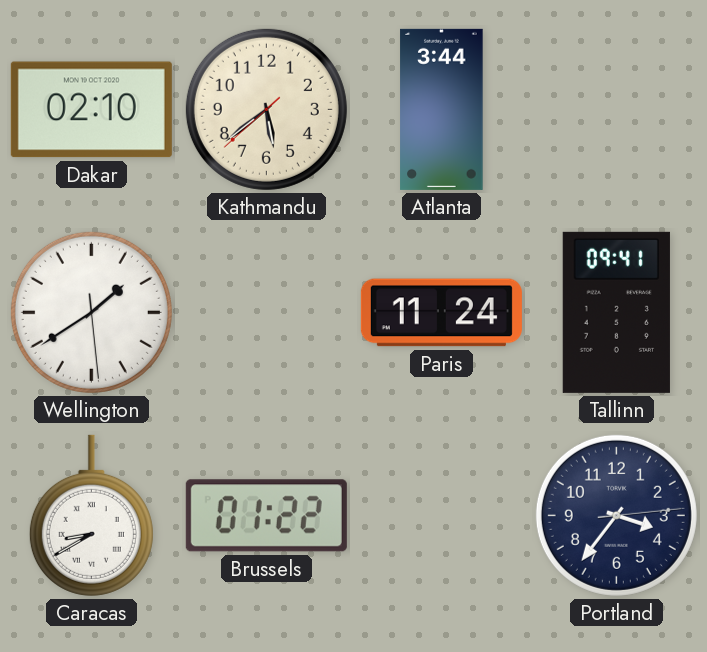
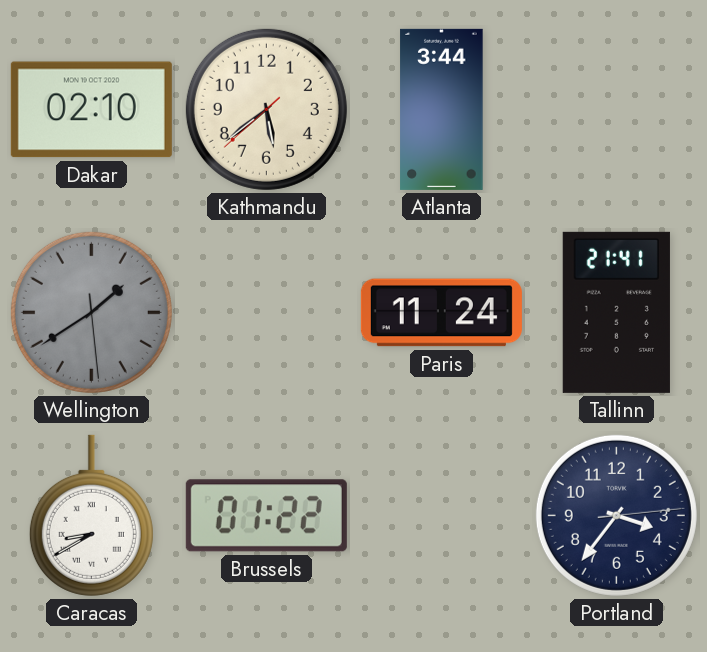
Wellington dial: white -> grey (91, 312)
Tallinn: 09:41 -> 21:41 (616, 312)
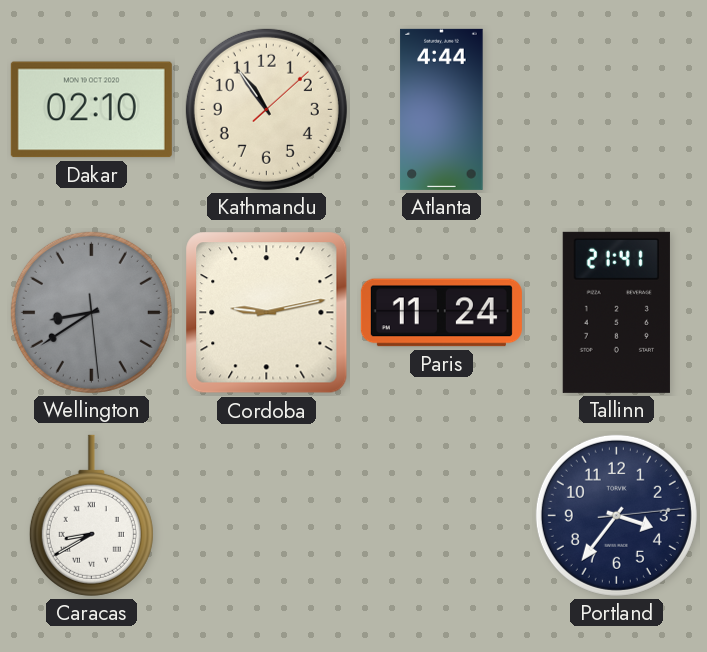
Kathmandu: 5:38 -> 10:54 (266, 109)
Atlanta: 3:44 -> 4:44 (442, 109)
Wellington: 1:39 -> 8:39 (91, 312)
Cordoba: none -> 9:13 (267, 313)
Brussels: 01:22 -> none (266, 516)
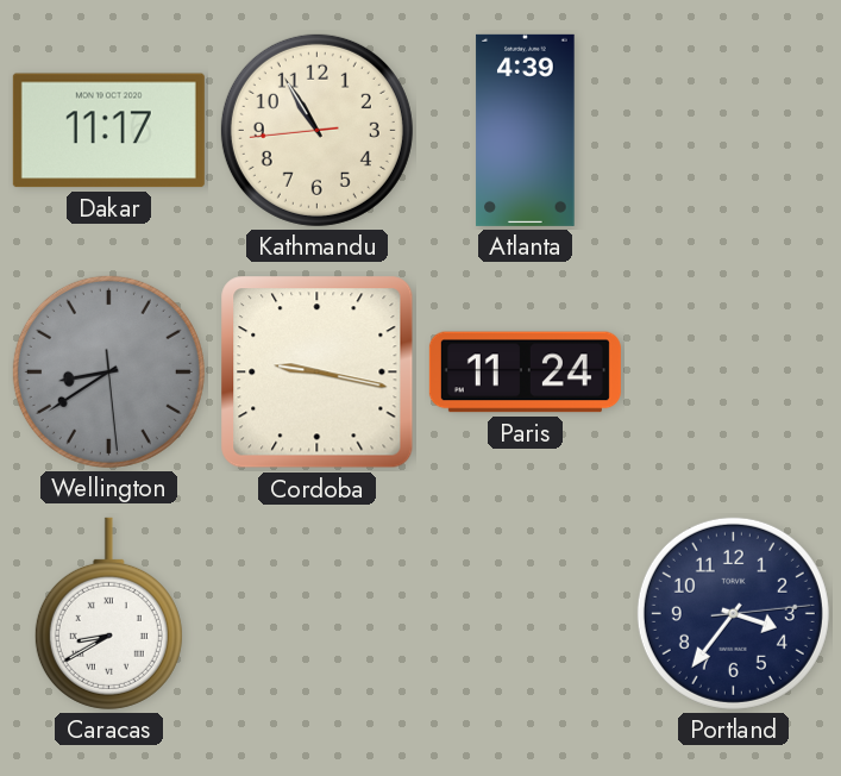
Dakar: 02:10 -> 11:17 (108, 131)
Kathmandu: 10:54:08 -> 10:54:44 (316, 130)
Atlanta: 4:44 -> 4:39 (526, 130)
Cordoba: 9:13 -> 9:17 (318, 373)
Tallinn: 21:41 -> none (616, 312)
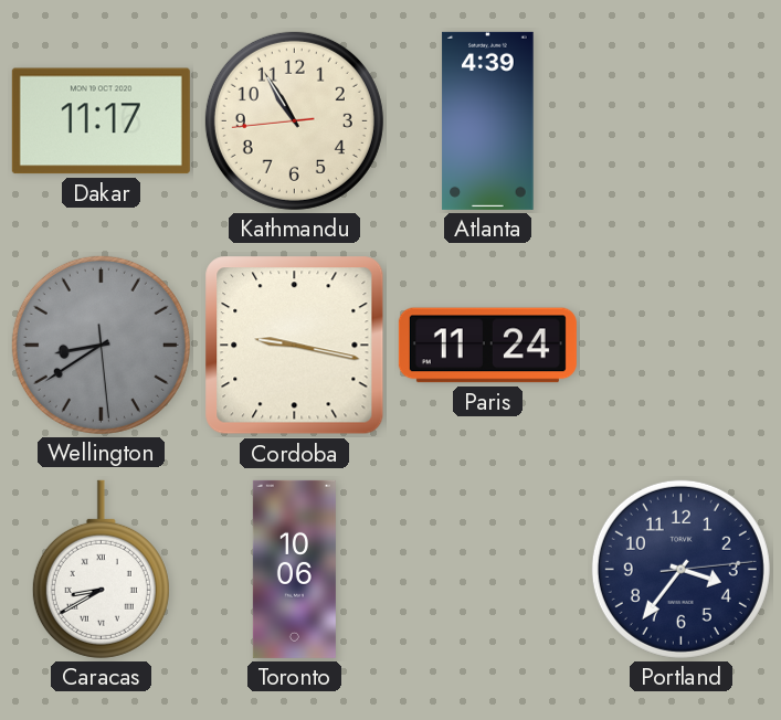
Toronto: none -> 10:06 (294, 569)
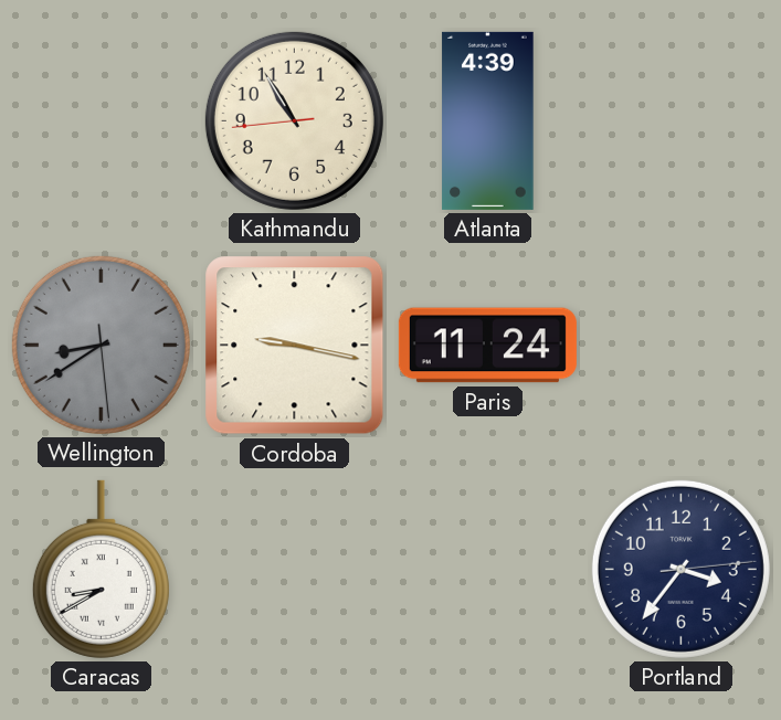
Dakar: 11:17 -> none (101, 121)
Toronto: 10:06 -> none (294, 569)
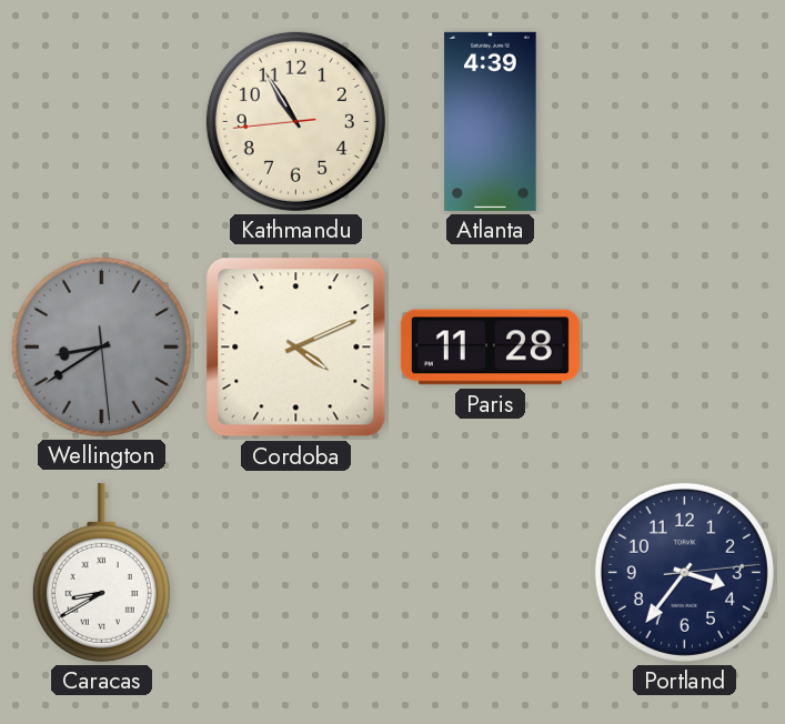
Cordoba: 9:17 -> 4:11 (296, 348)
Paris: 11:24 -> 11:28 (490, 348)
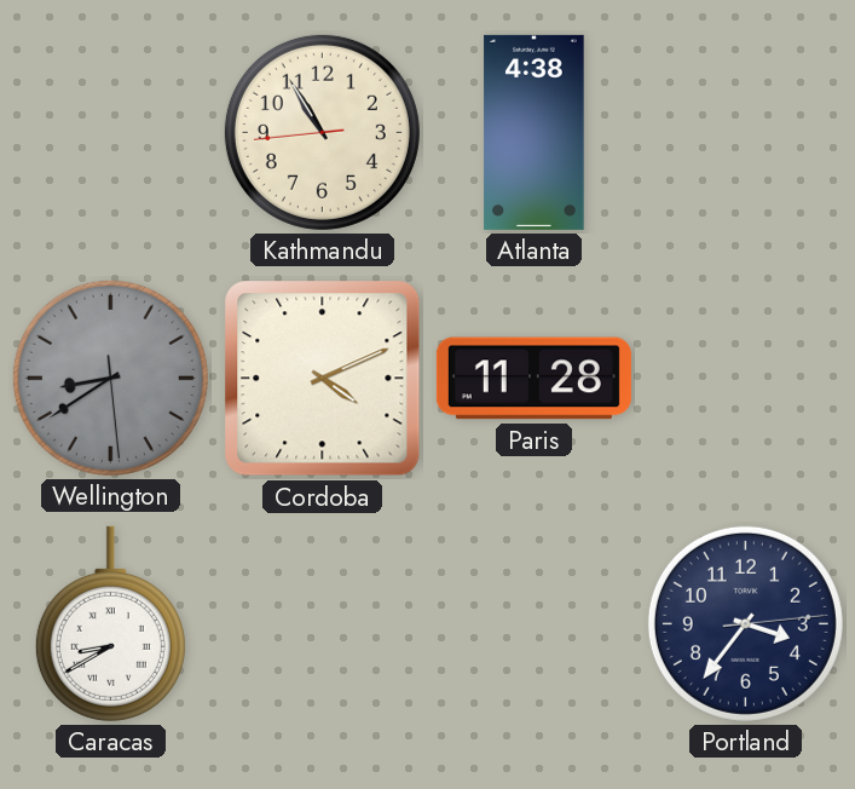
Atlanta: 4:39 -> 4:38 (535, 132)
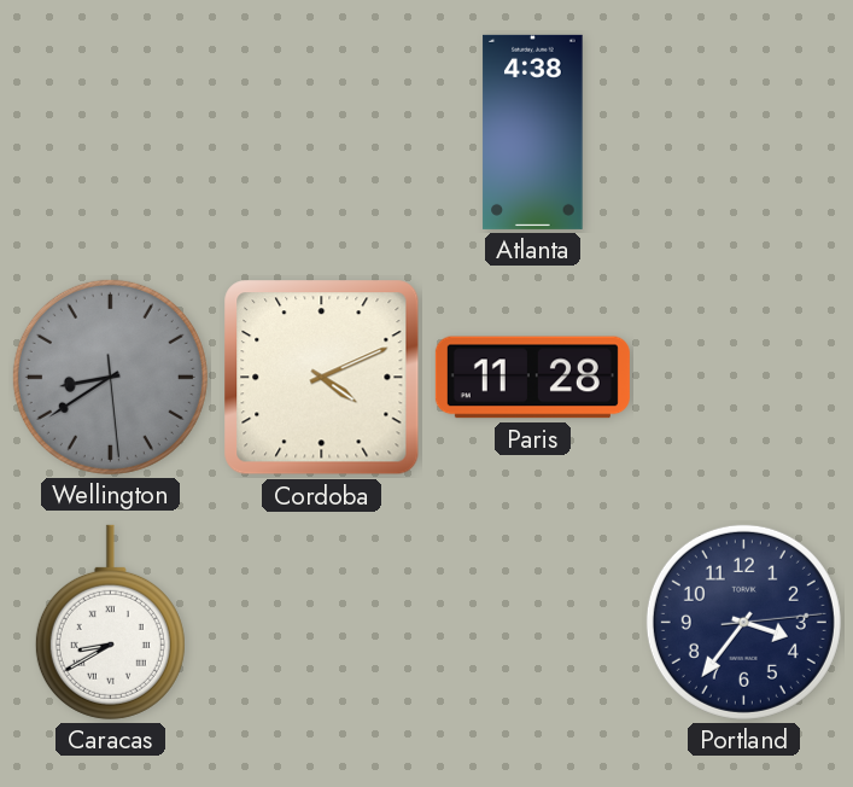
Kathmandu: 10:54 -> none (322, 132)
